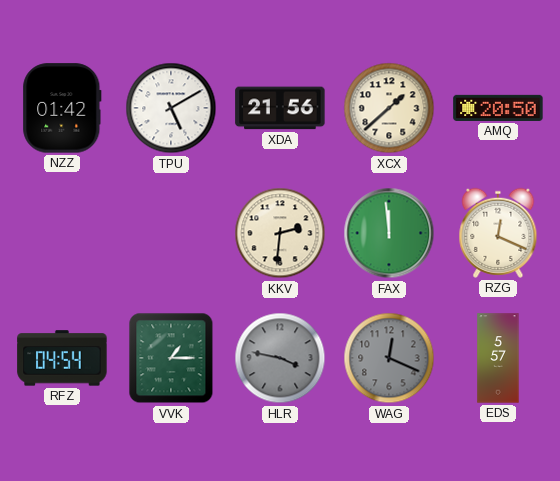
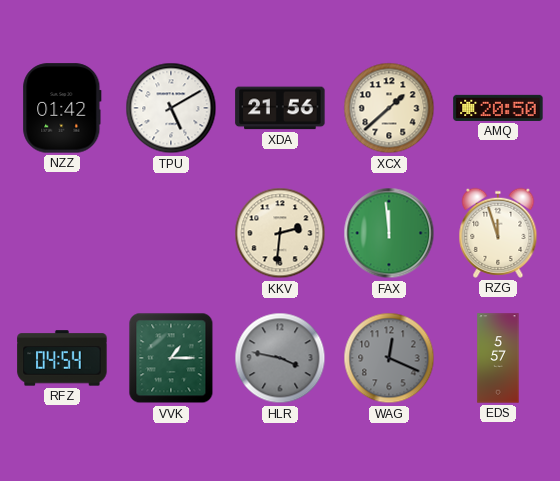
RZG: 12:19 -> 11:57 (498, 233)
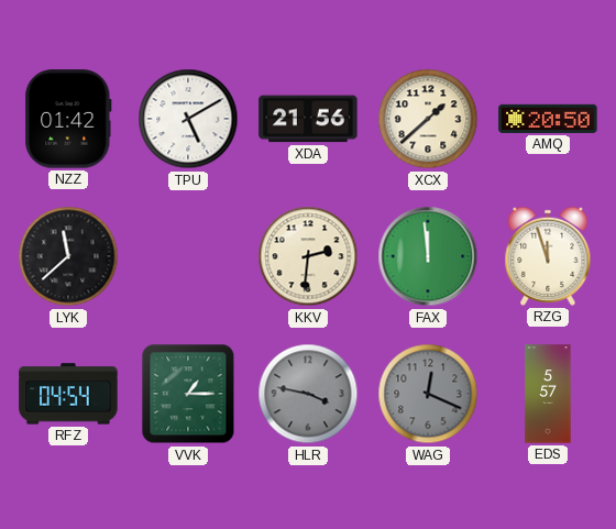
LYK: none -> 11:38 (68, 256)
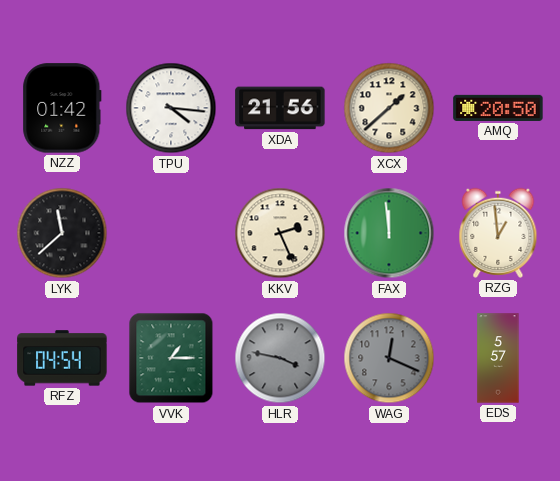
TPU: 5:10 -> 4:16 (171, 108)
KKV: 2:31 -> 2:26 (280, 233)
RZG: 11:57 -> 12:59 (498, 233)
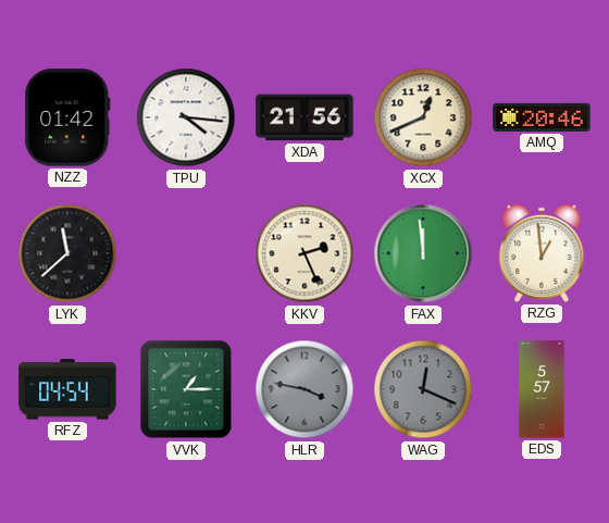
XCX: 1:38 -> 12:41 (423, 117)
AMQ: 20:50 -> 20:46 (542, 117)
